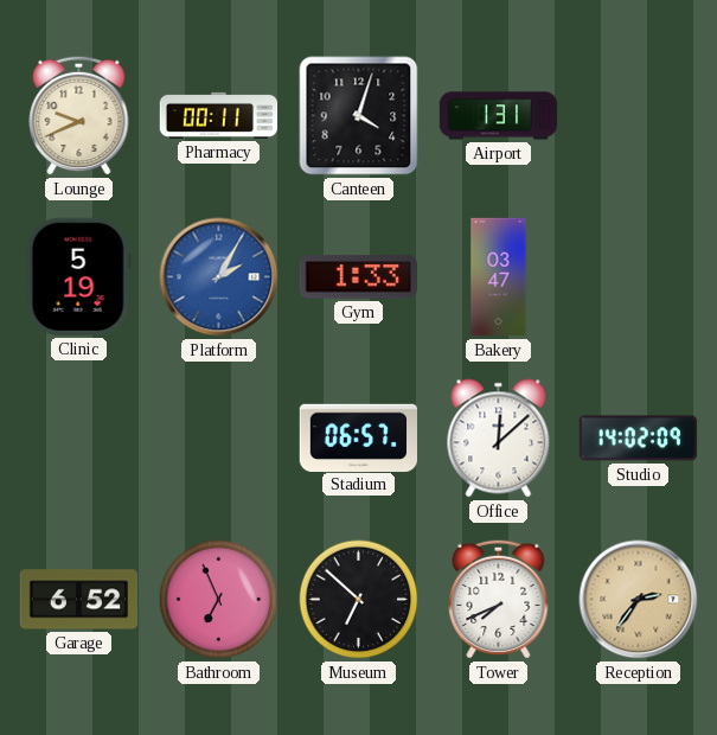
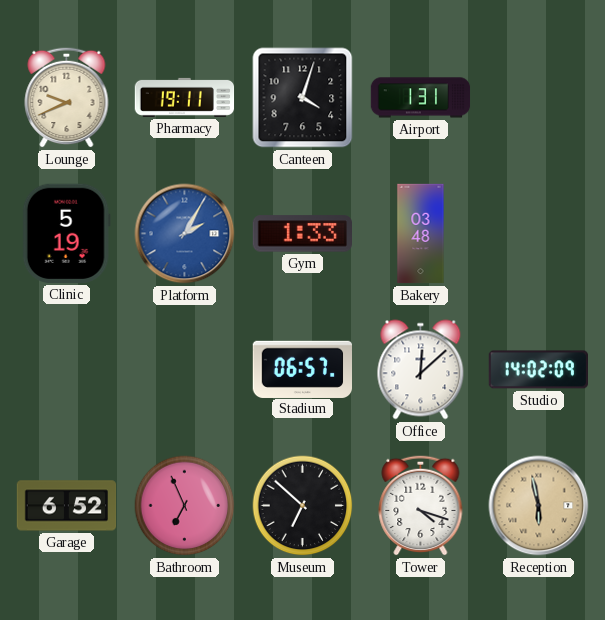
Pharmacy: 00:11 -> 19:11 (185, 97)
Bakery: 03:47 -> 03:48 (421, 234)
Tower: 7:41 -> 4:18 (421, 505)
Reception: 2:36 -> 5:58 (539, 506)
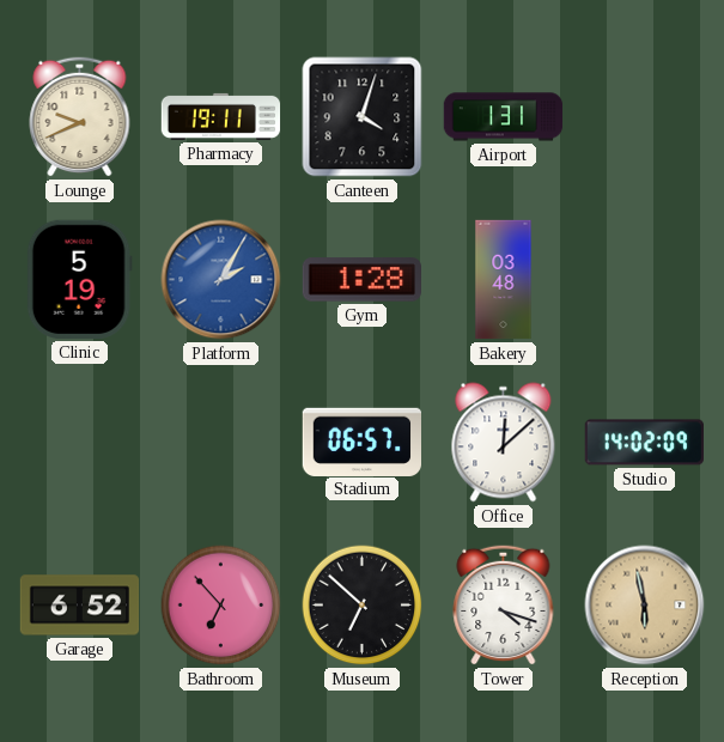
Gym: 1:33 -> 1:28 (361, 280)
Bathroom: 6:56 -> 6:53 (221, 606)
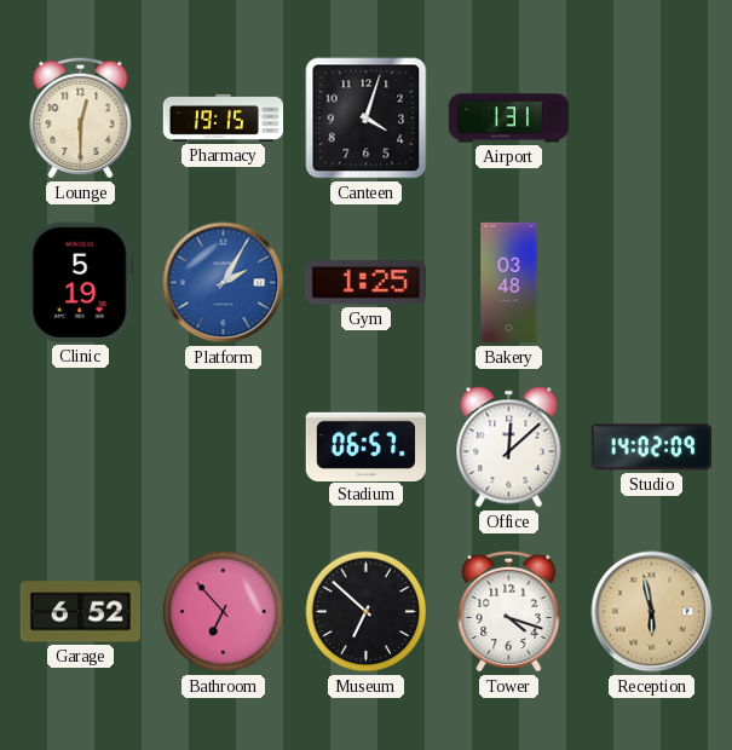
Lounge: 9:41 -> 12:30 (81, 117)
Pharmacy: 19:11 -> 19:15 (224, 117)
Gym: 1:28 -> 1:25 (365, 283)
